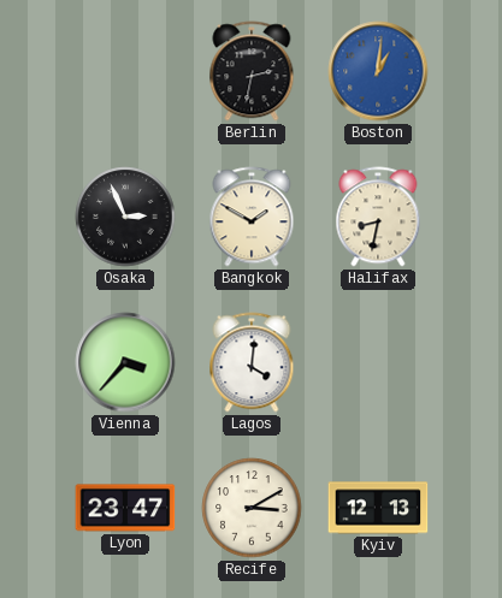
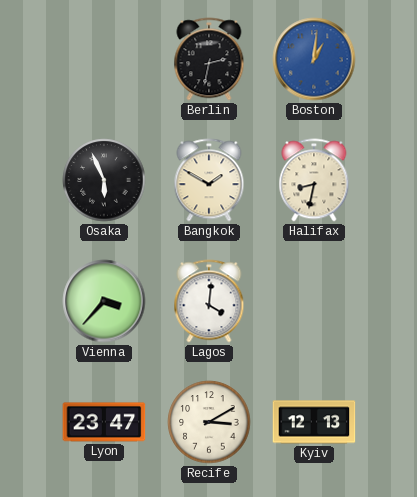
Osaka: 2:56 -> 5:56 (104, 180)
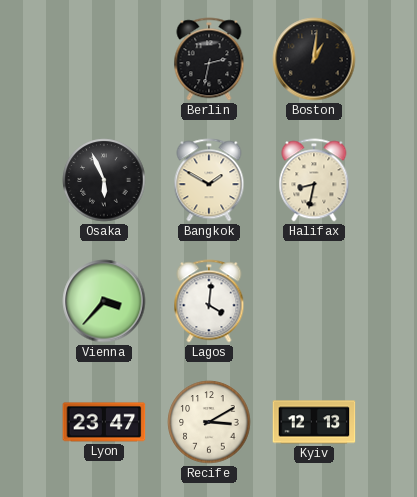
Boston dial: blue -> black (314, 59)
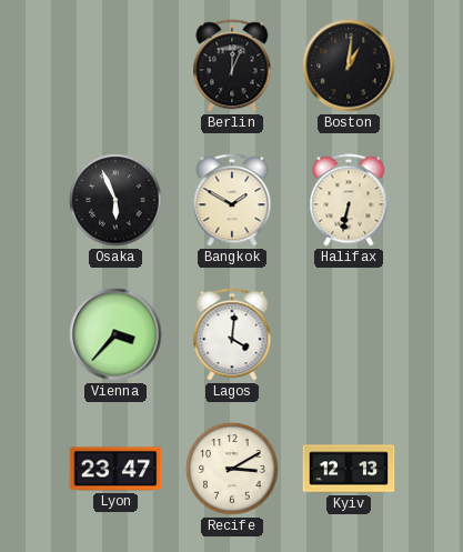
Berlin: 2:32 -> 12:04 (232, 66)
Halifax: 8:32 -> 6:32 (349, 200)
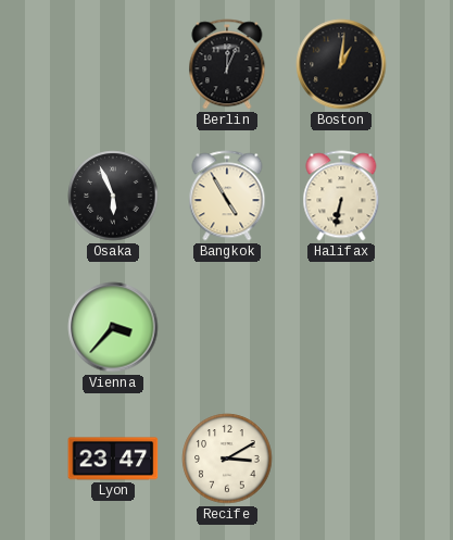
Bangkok: 1:50 -> 4:55 (227, 196)
Lagos: 4:01 -> none (232, 334)
Kyiv: 12:13 -> none (349, 469)
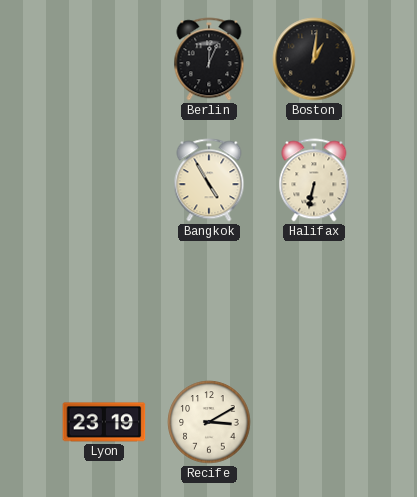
Osaka: 5:56 -> none (113, 196)
Vienna: 3:37 -> none (113, 327)
Lyon: 23:47 -> 23:19 (104, 422)
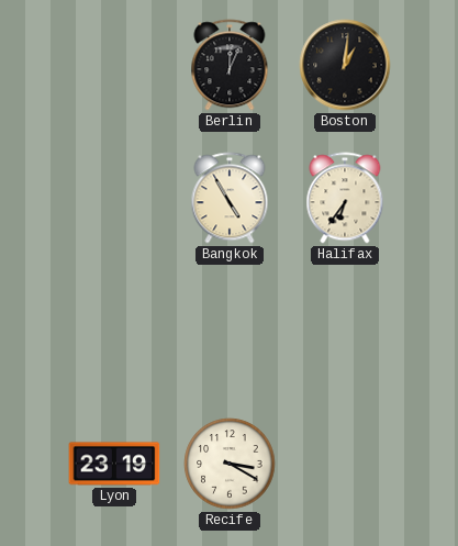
Halifax: 6:32 -> 6:36 (345, 198)
Recife: 3:10 -> 3:20 (230, 464)
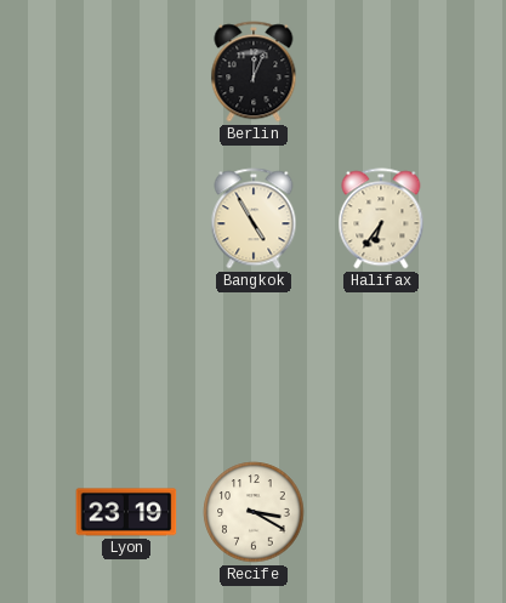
Boston: 1:01 -> none (345, 65)
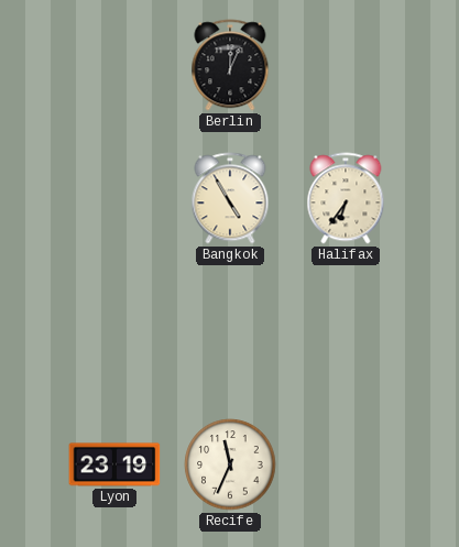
Recife: 3:20 -> 11:34 (230, 464)
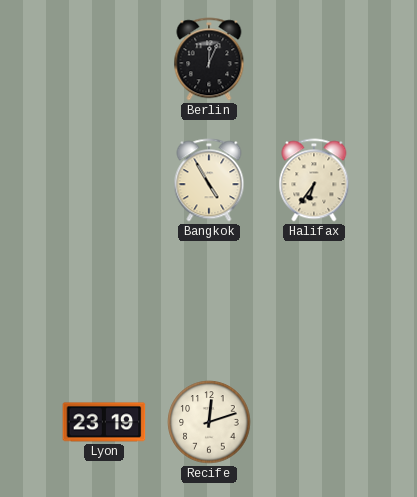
Recife: 11:34 -> 12:12 (209, 422)
